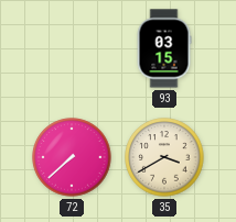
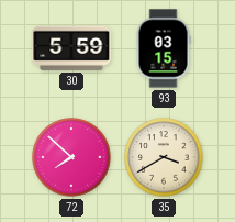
30: none -> 5:59 (71, 48)
72: 7:38 -> 7:52 (71, 157)
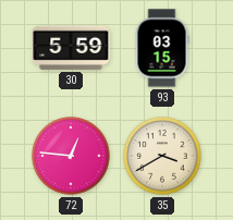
72: 7:52 -> 12:46 (71, 156)
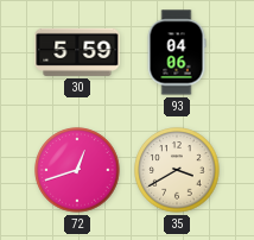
93: 03:15 -> 04:06 (177, 52)
72: 12:46 -> 12:42 (77, 170)
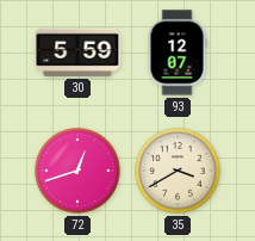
93: 04:06 -> 12:07 (178, 52)
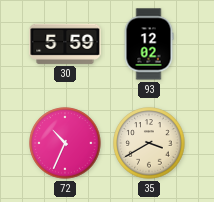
93: 12:07 -> 12:02 (149, 44)
72: 12:42 -> 10:34 (65, 143)
